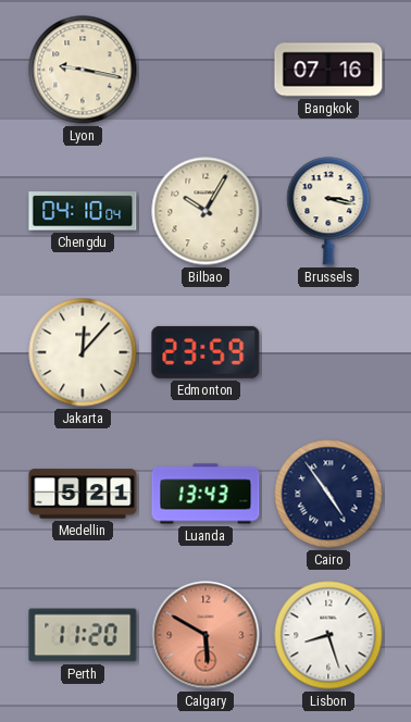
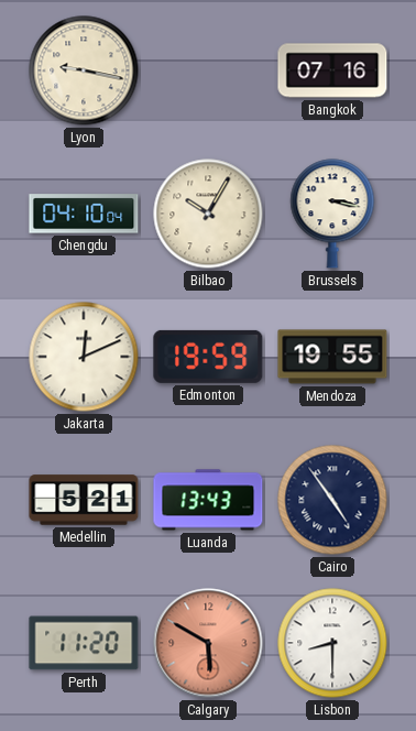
Jakarta: 12:07 -> 12:11 (84, 357)
Edmonton: 23:59 -> 19:59 (208, 357)
Mendoza: none -> 19:55 (332, 357)
Lisbon: 8:27 -> 8:30 (332, 643)
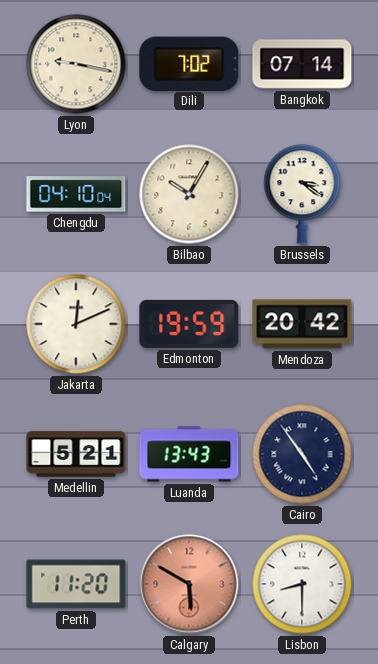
Dili: none -> 7:02 (189, 63)
Bangkok: 07:16 -> 07:14 (302, 64)
Brussels: 3:17 -> 3:21 (302, 194)
Mendoza: 19:55 -> 20:42 (302, 324)
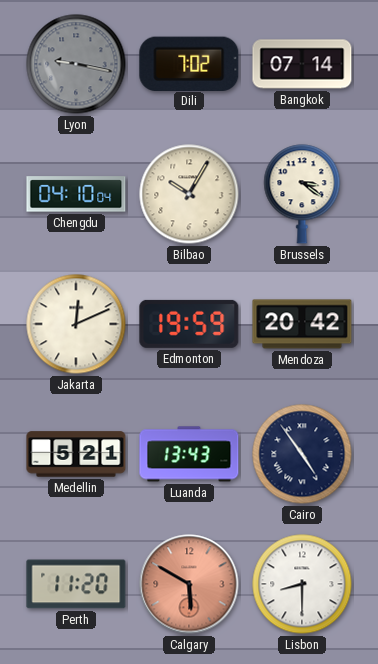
Lyon dial: cream -> grey (76, 64)
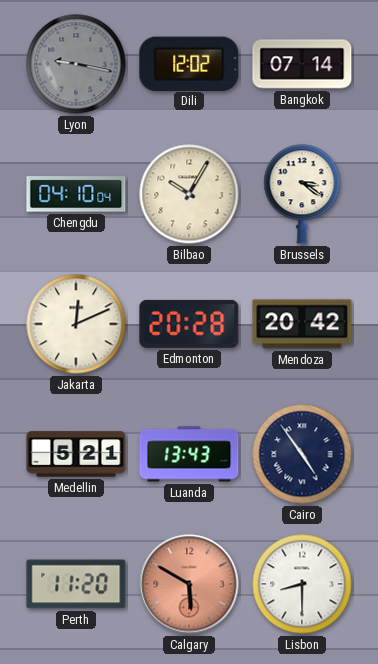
Dili: 7:02 -> 12:02 (189, 63)
Edmonton: 19:59 -> 20:28 (189, 324)
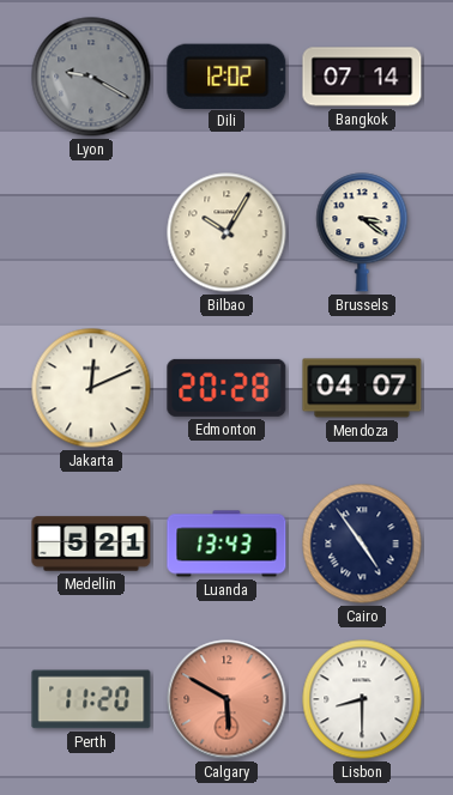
Lyon: 9:17 -> 9:20 (91, 77)
Chengdu: 04:10 -> none (76, 194)
Mendoza: 20:42 -> 04:07 (362, 388)
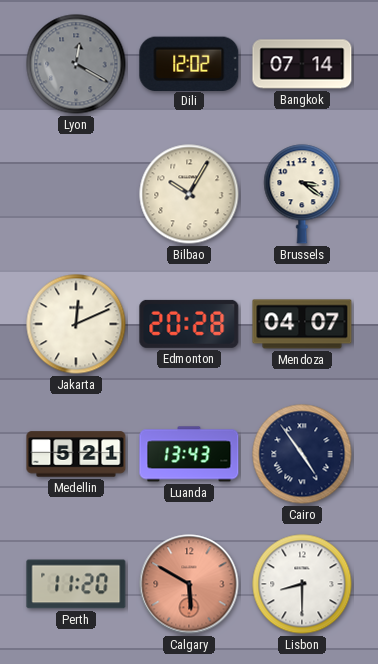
Lyon: 9:20 -> 12:20 (76, 64)
